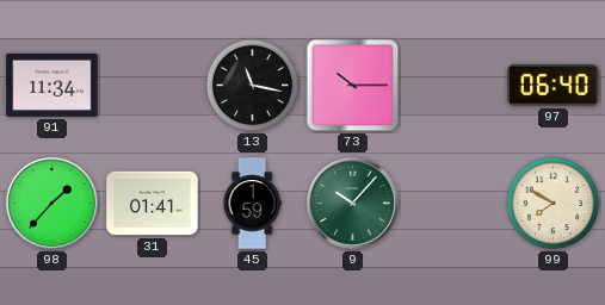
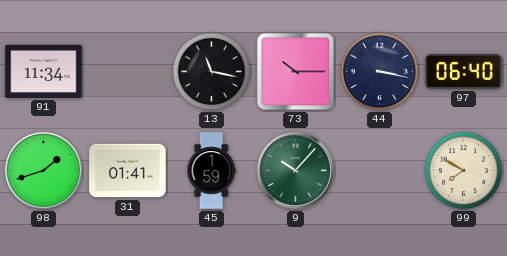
44: none -> 3:17 (380, 72)
98: 1:37 -> 1:42 (43, 170)
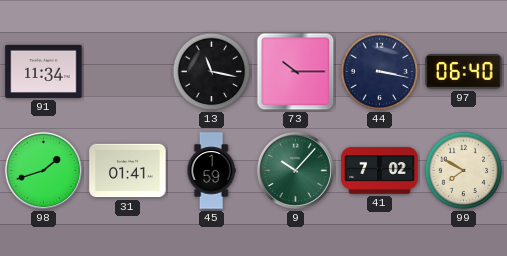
41: none -> 7:02 (380, 171)
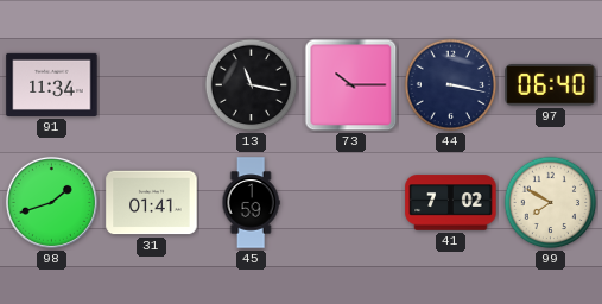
9: 10:07 -> none (295, 170)
